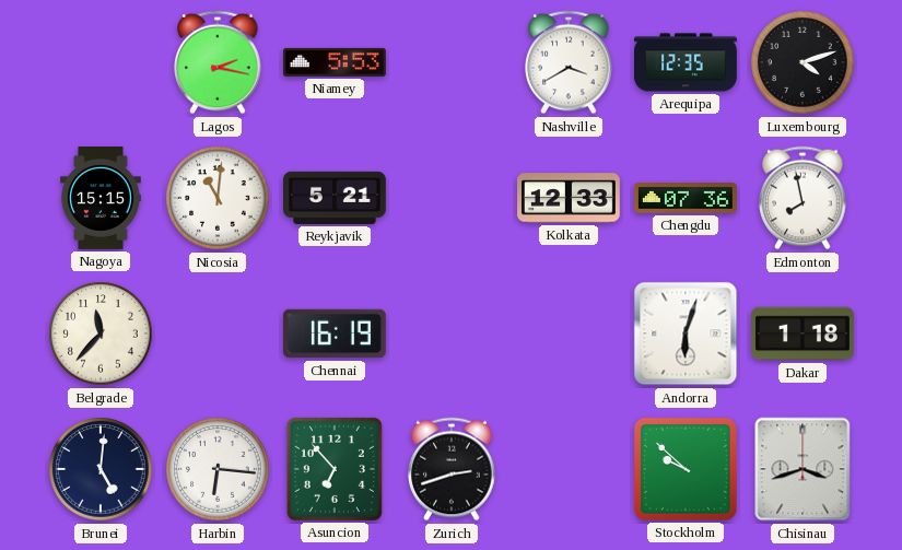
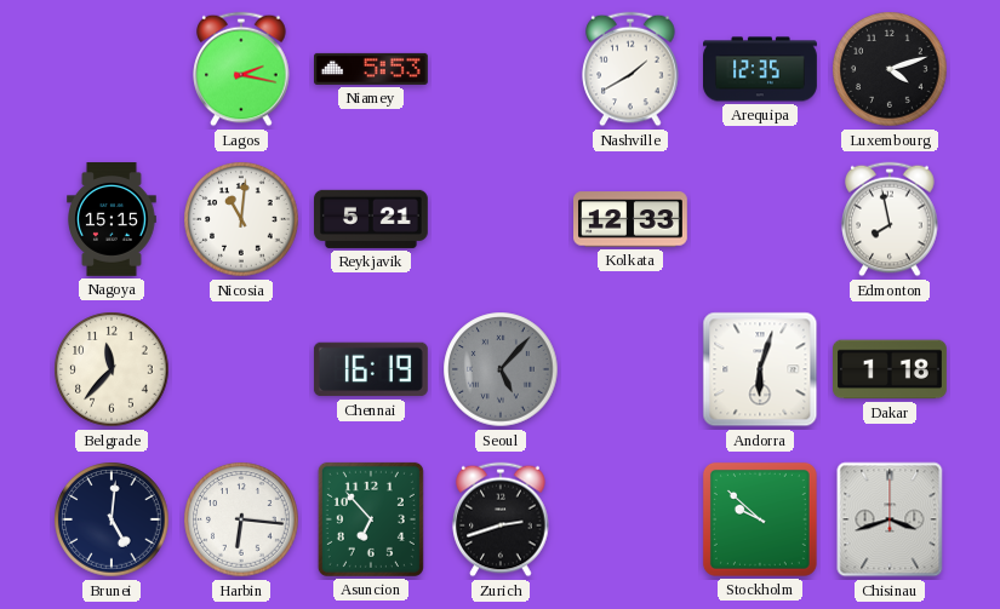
Nashville: 3:40 -> 1:40 (630, 69)
Chengdu: 07:36 -> none (686, 198)
Seoul: none -> 5:07 (501, 369)
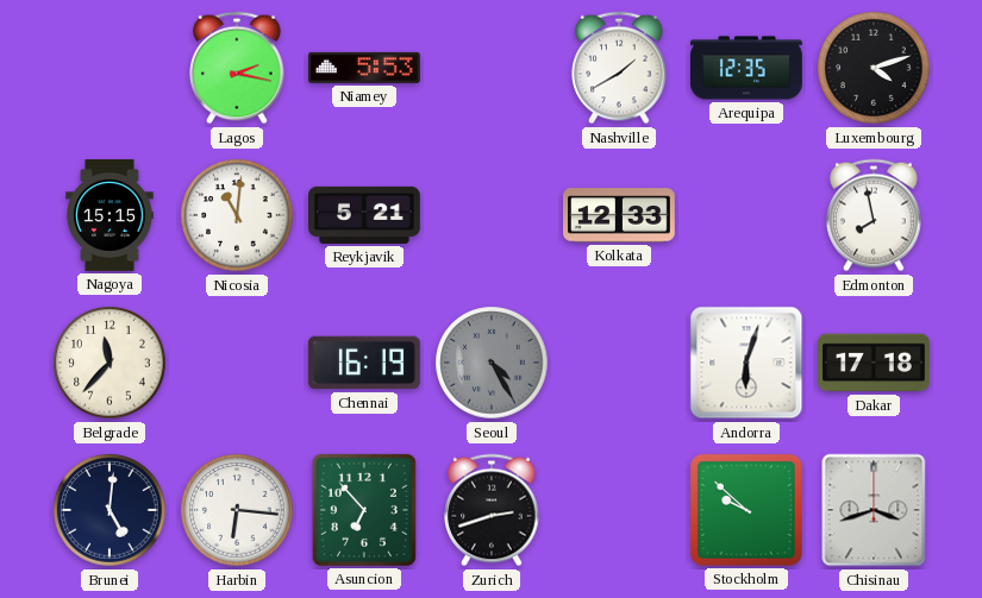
Seoul: 5:07 -> 4:25 (492, 363)
Dakar: 1:18 -> 17:18 (875, 363)
